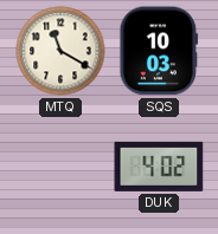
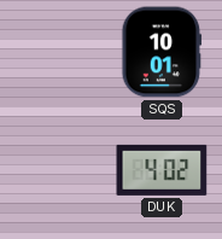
MTQ: 11:20 -> none (60, 51)
SQS: 10:03 -> 10:01 (162, 52)
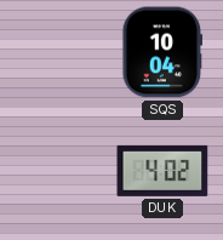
SQS: 10:01 -> 10:04 (162, 52)
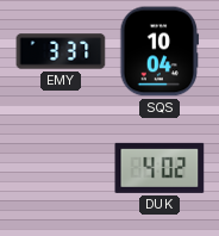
EMY: none -> 3:37 (61, 51)
